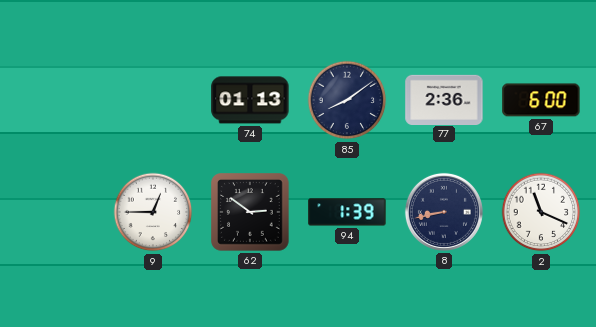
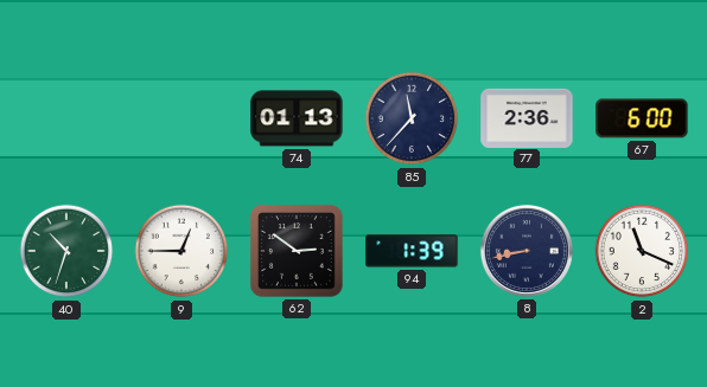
85: 8:09 -> 11:37 (412, 118)
40: none -> 10:33 (66, 251)
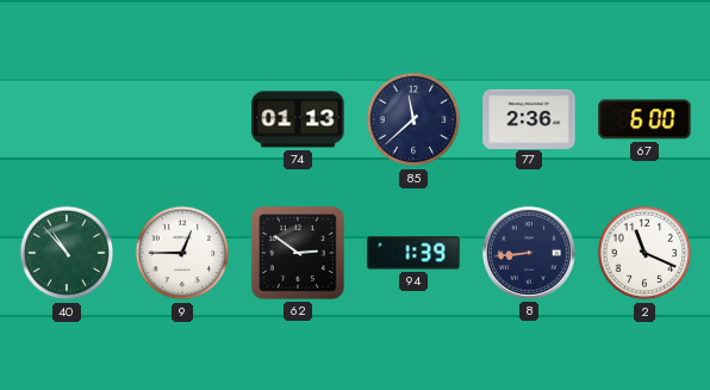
85: 11:37 -> 11:38 (413, 119)
40: 10:33 -> 10:53 (67, 253)
8: 8:43 -> 8:44 (529, 253)
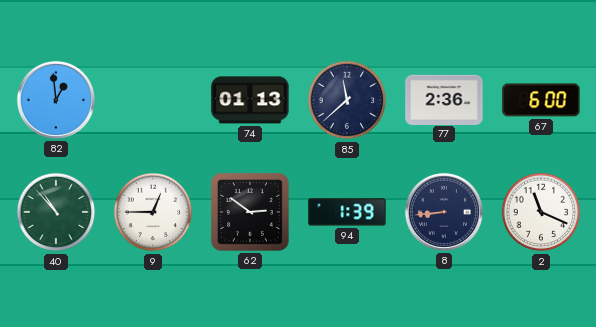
82: none -> 12:59 (56, 100)
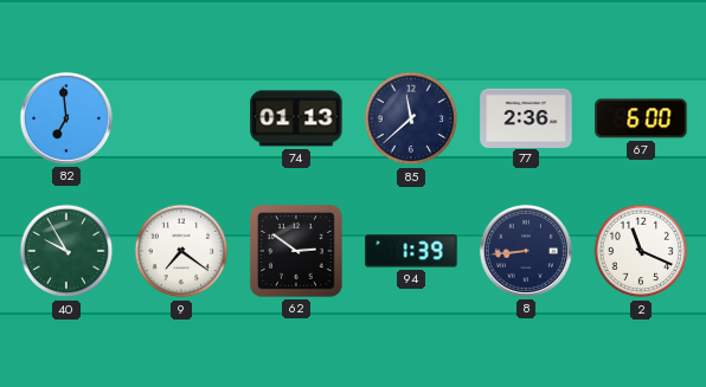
82: 12:59 -> 6:59 (66, 118)
40: 10:53 -> 9:55 (66, 251)
9: 12:45 -> 7:21 (181, 251)
